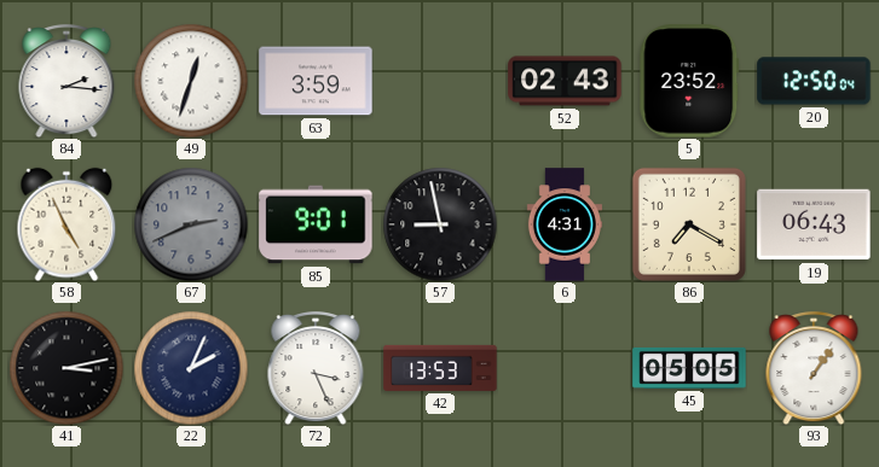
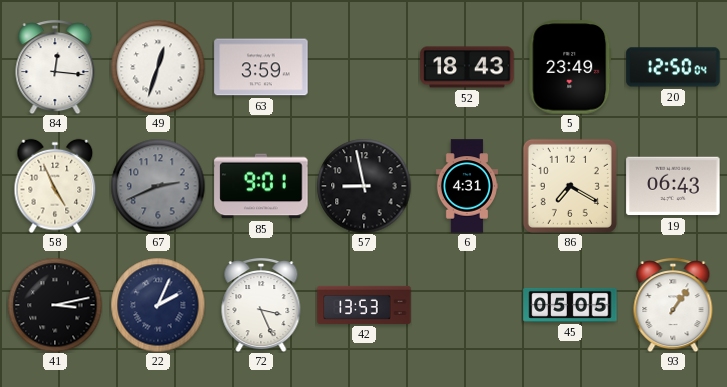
84: 2:16 -> 12:16 (55, 68)
52: 02:43 -> 18:43 (467, 67)
5: 23:52 -> 23:49 (570, 67)
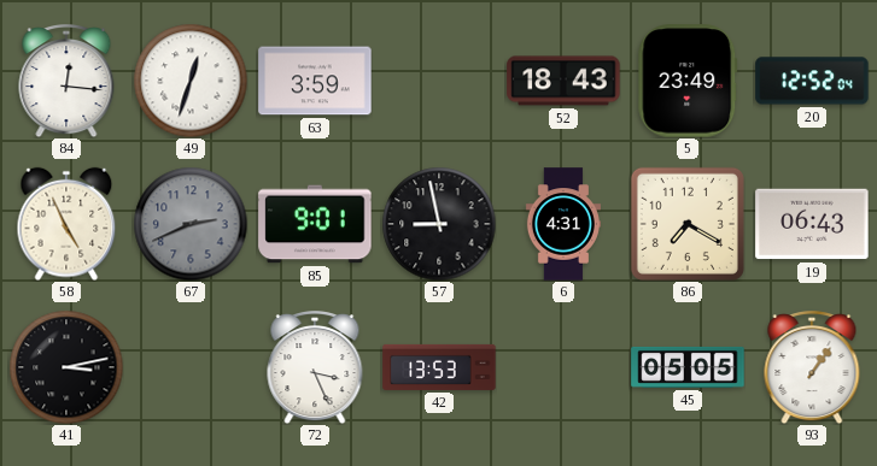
20: 12:50 -> 12:52 (812, 81)
22: 2:04 -> none (158, 305)
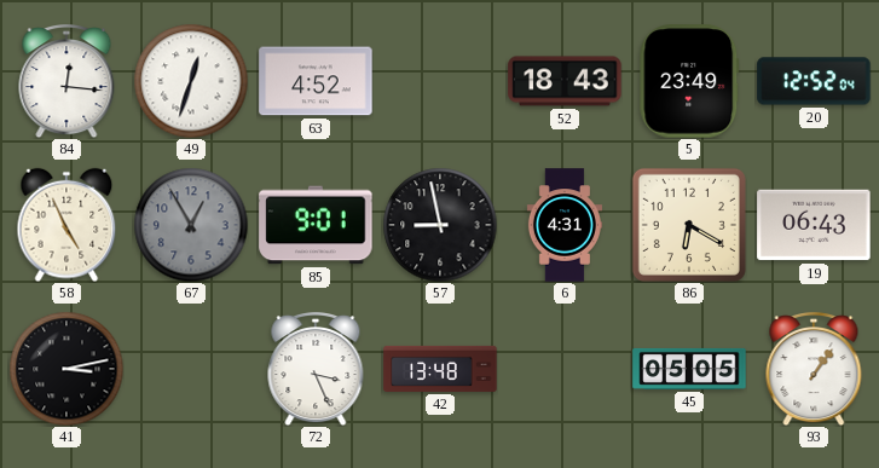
63: 3:59 -> 4:52 (316, 81)
67: 2:41 -> 12:55 (191, 225)
86: 7:20 -> 6:20 (689, 225)
42: 13:53 -> 13:48 (440, 369)
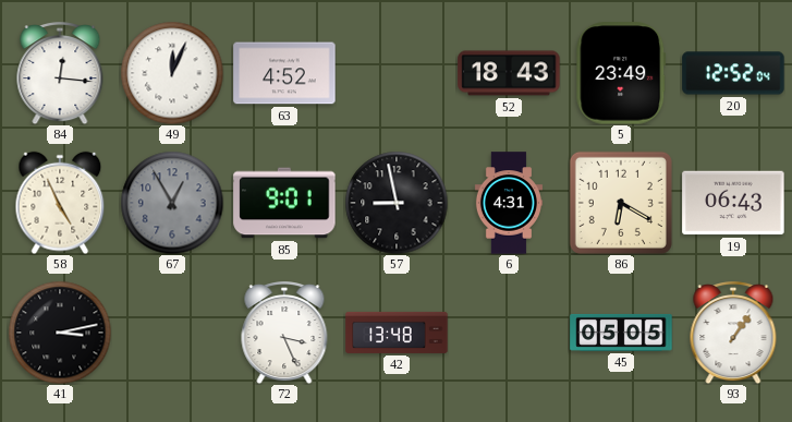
49: 12:33 -> 12:04 (172, 73)
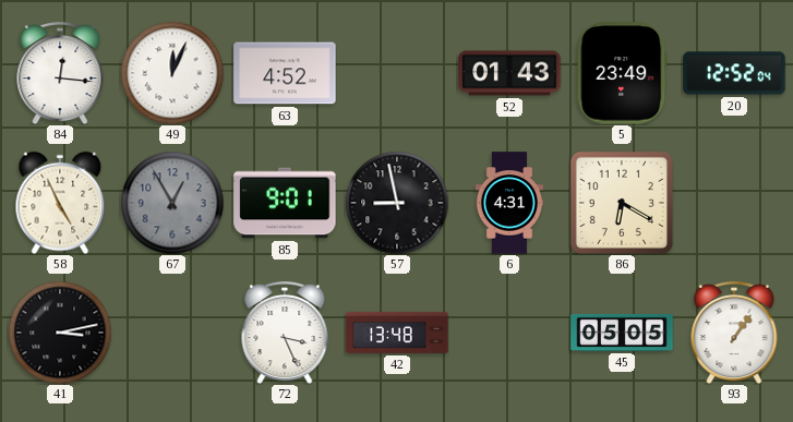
52: 18:43 -> 01:43 (509, 73)
19: 06:43 -> none (733, 203)
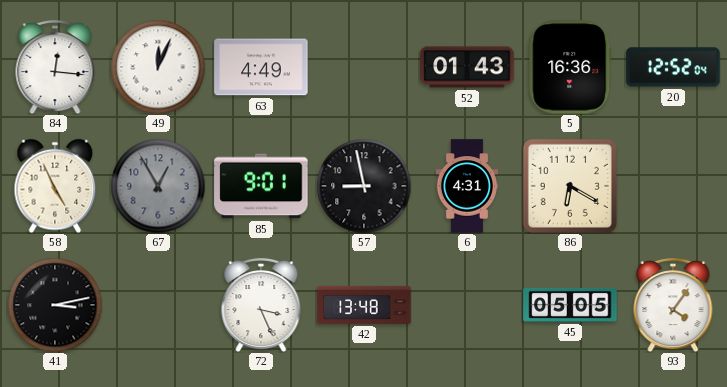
63: 4:52 -> 4:49 (261, 67)
5: 23:49 -> 16:36 (570, 67)
93: 1:06 -> 4:06 (673, 306)
